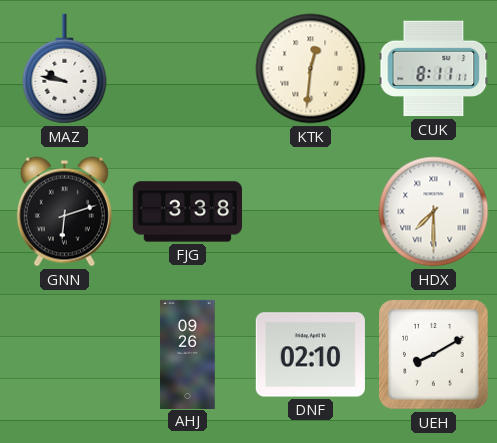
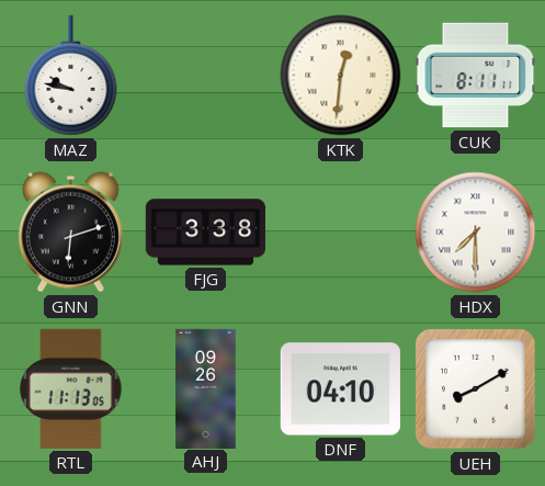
RTL: none -> 11:13 (71, 388)
DNF: 02:10 -> 04:10 (340, 389)
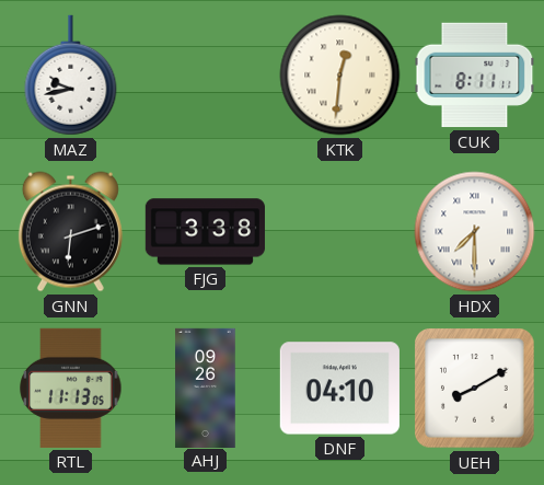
MAZ: 9:47 -> 9:43 (71, 76)
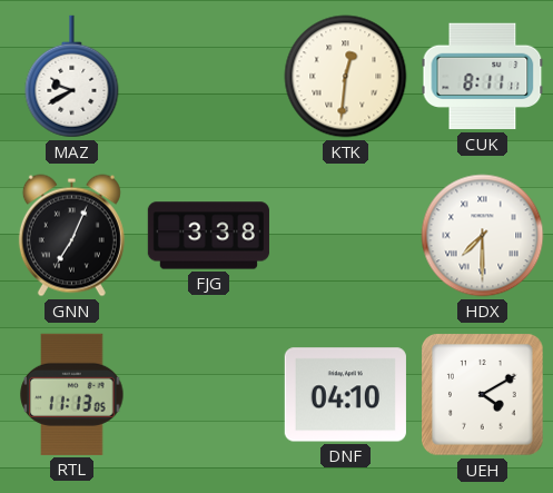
MAZ: 9:43 -> 9:40 (72, 77)
GNN: 6:12 -> 7:04 (71, 236)
AHJ: 09:26 -> none (206, 388)
UEH: 8:10 -> 4:10 (483, 395)
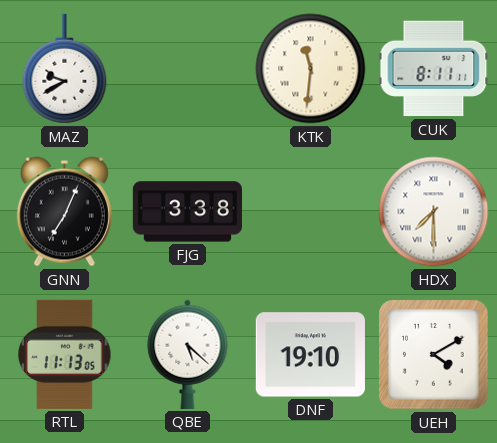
KTK: 12:31 -> 11:31 (311, 69)
QBE: none -> 5:22 (188, 354)
DNF: 04:10 -> 19:10 (310, 355)
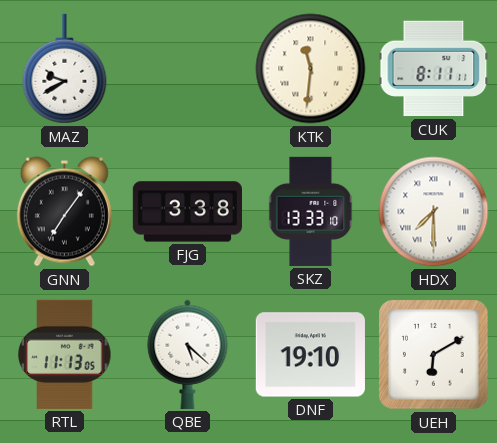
GNN: 7:04 -> 7:06 (64, 212)
SKZ: none -> 13:33 (311, 211)
UEH: 4:10 -> 6:10 (434, 355)
